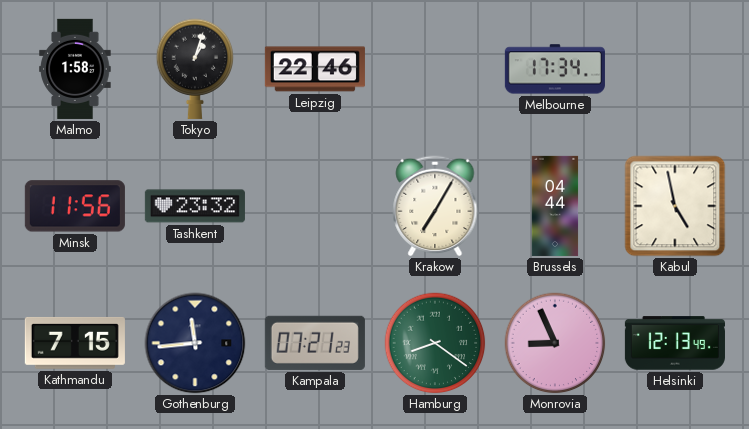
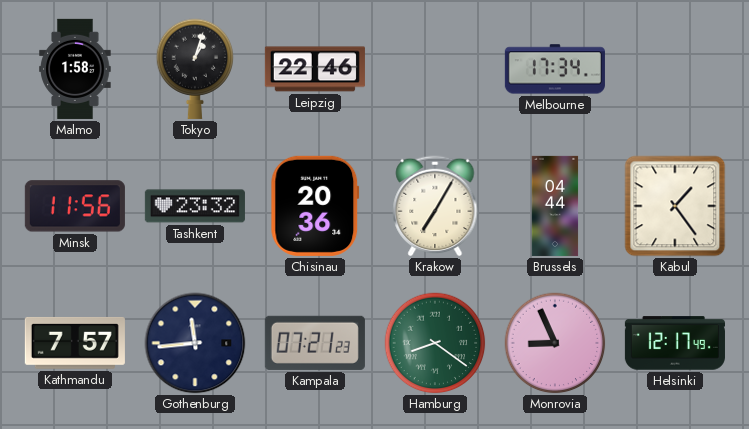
Chisinau: none -> 20:36 (315, 206)
Kabul: 4:58 -> 1:24 (675, 206)
Kathmandu: 7:15 -> 7:57 (75, 343)
Helsinki: 12:13 -> 12:17 (675, 343)
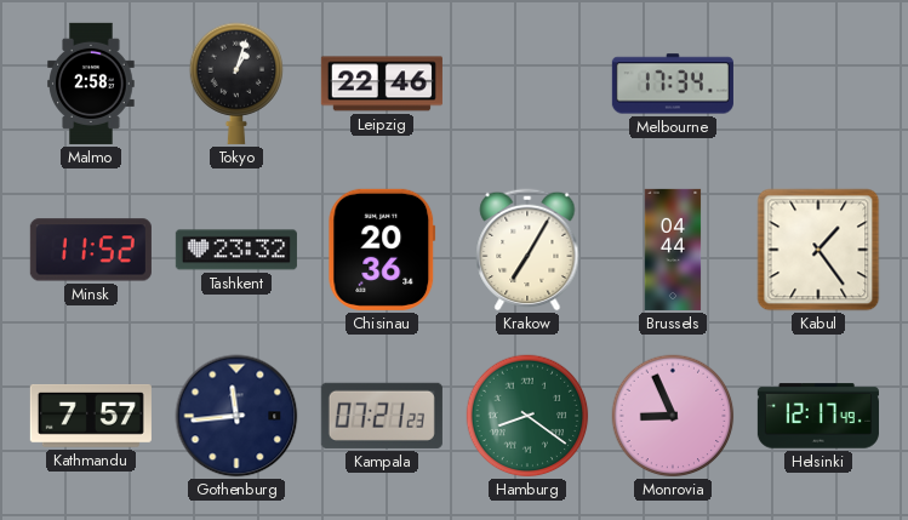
Malmo: 1:58 -> 2:58 (91, 84)
Minsk: 11:56 -> 11:52 (91, 250)
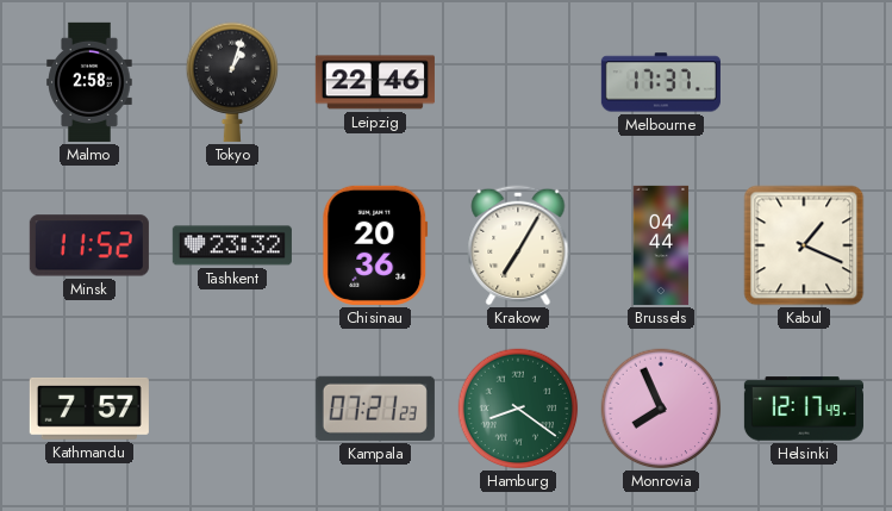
Melbourne: 17:34 -> 17:37 (661, 82)
Kabul: 1:24 -> 1:19 (804, 245)
Gothenburg: 11:44 -> none (236, 416)
Monrovia: 8:56 -> 7:56 (661, 409)
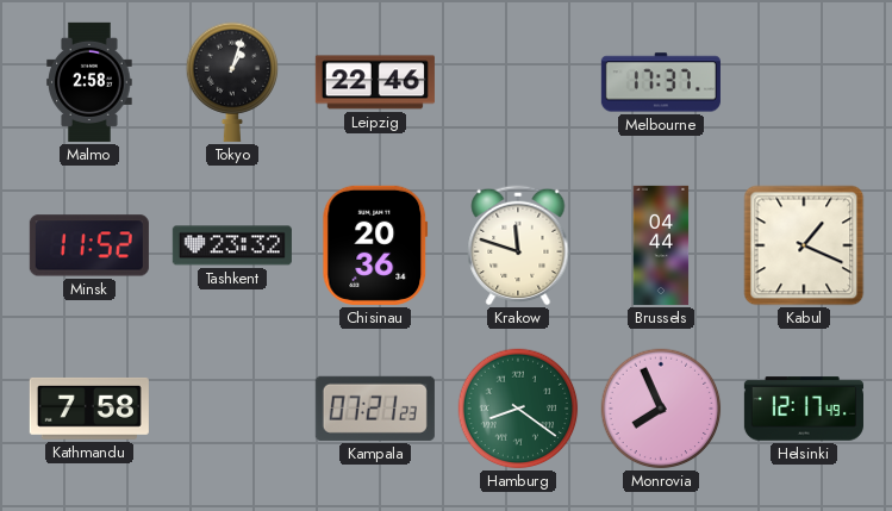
Krakow: 7:05 -> 11:48 (518, 245)
Kathmandu: 7:57 -> 7:58 (89, 409)
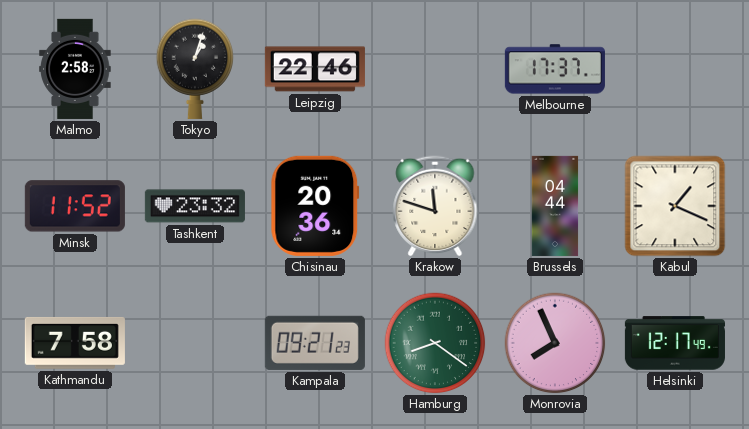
Kampala: 07:21 -> 09:21 (315, 343)
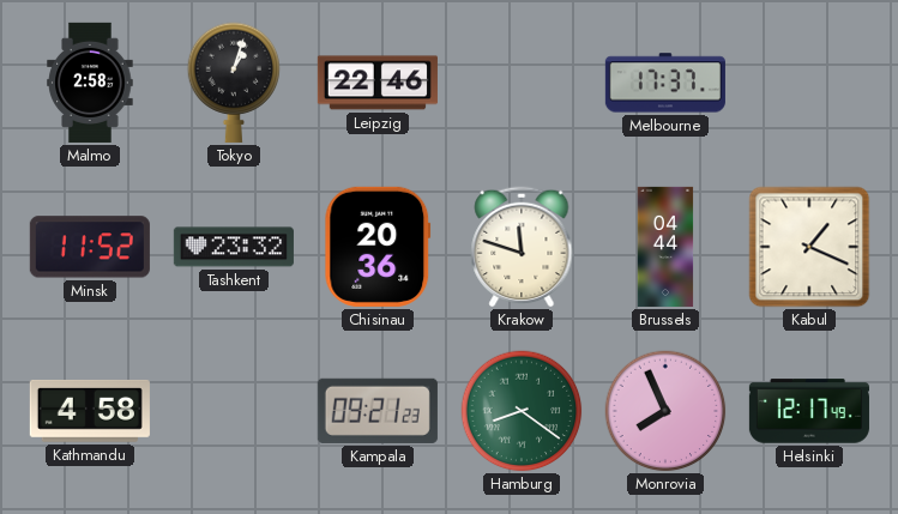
Kathmandu: 7:58 -> 4:58 (90, 411)
